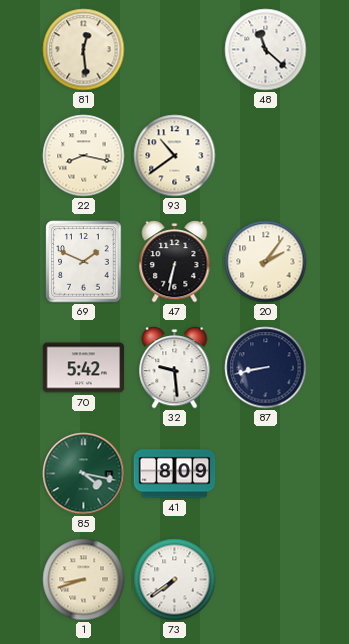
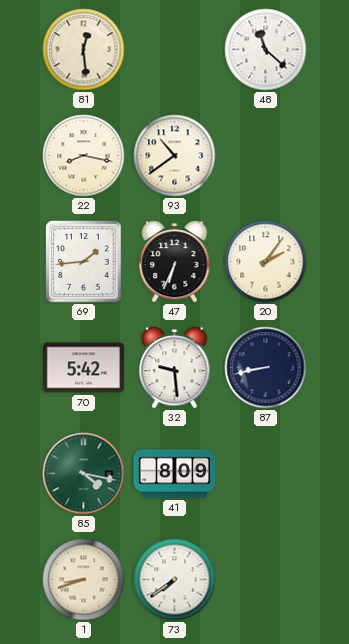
69: 1:49 -> 1:44 (84, 262)
47: 6:32 -> 6:34 (175, 262)
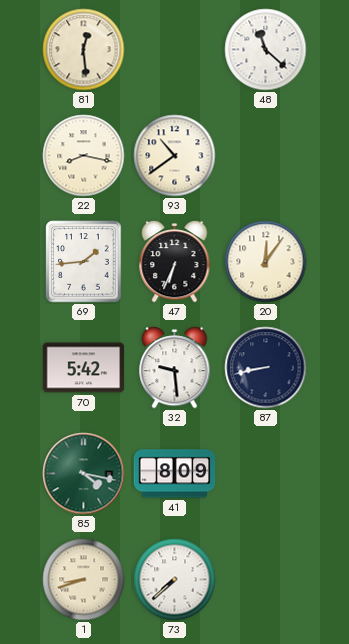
20: 2:06 -> 12:06 (266, 262)
73: 7:39 -> 7:38 (175, 580)
